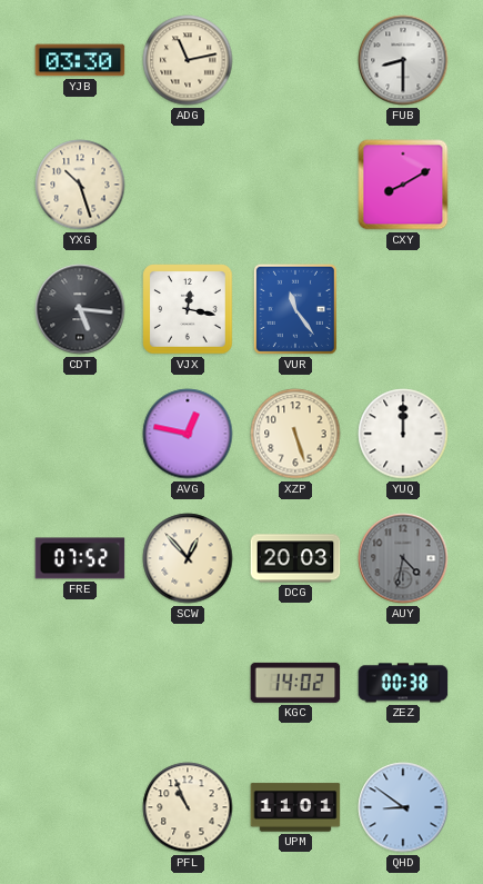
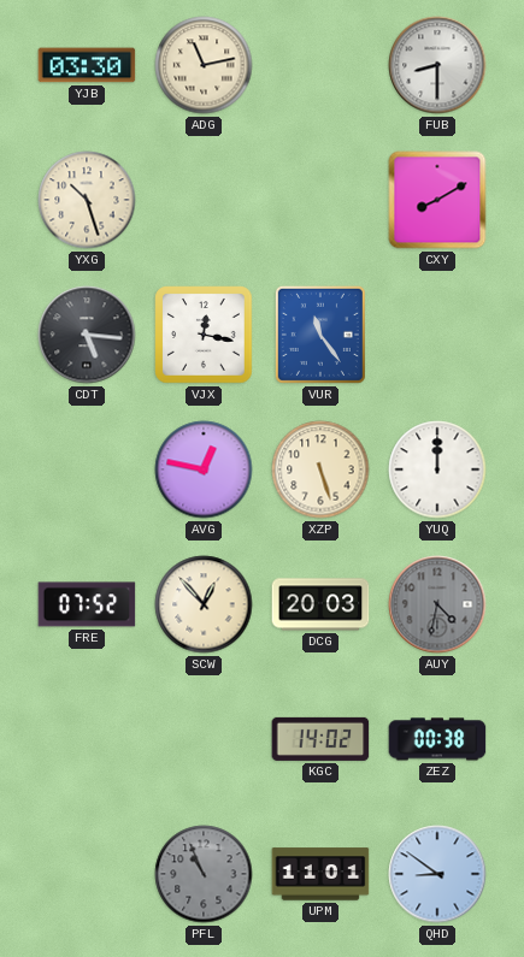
PFL dial: cream -> grey (204, 874)
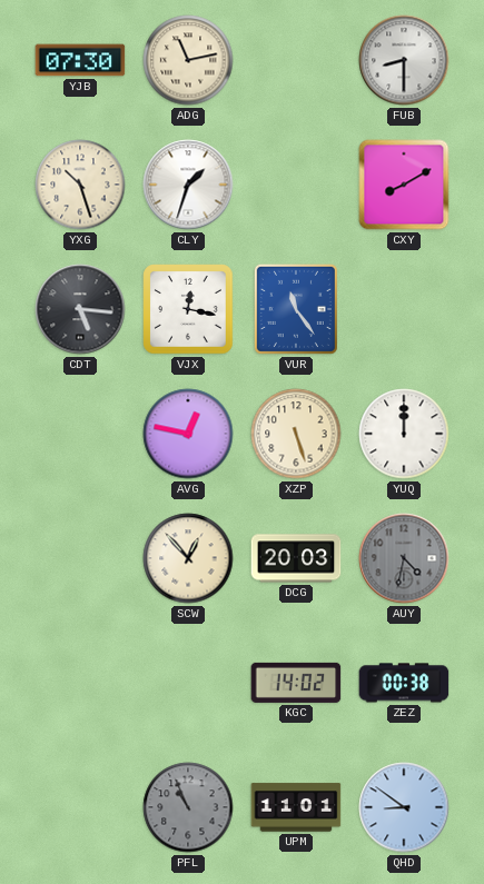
YJB: 03:30 -> 07:30 (80, 60)
CLY: none -> 1:33 (188, 185)
FRE: 07:52 -> none (87, 604)
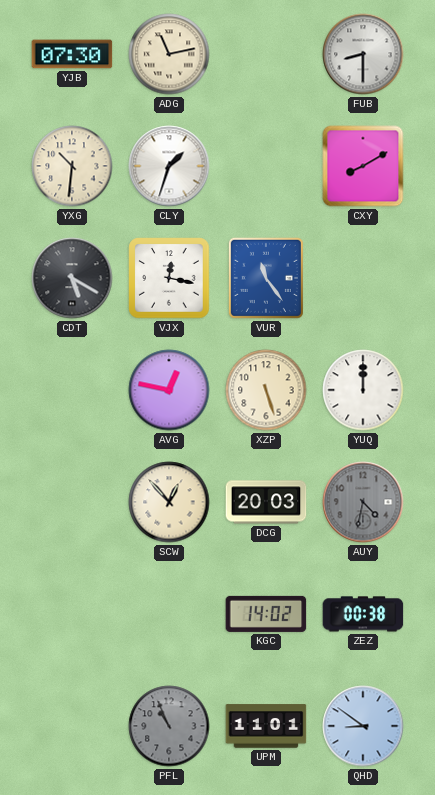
YXG: 10:27 -> 10:31 (72, 166)
CDT: 5:16 -> 5:20 (72, 278)
